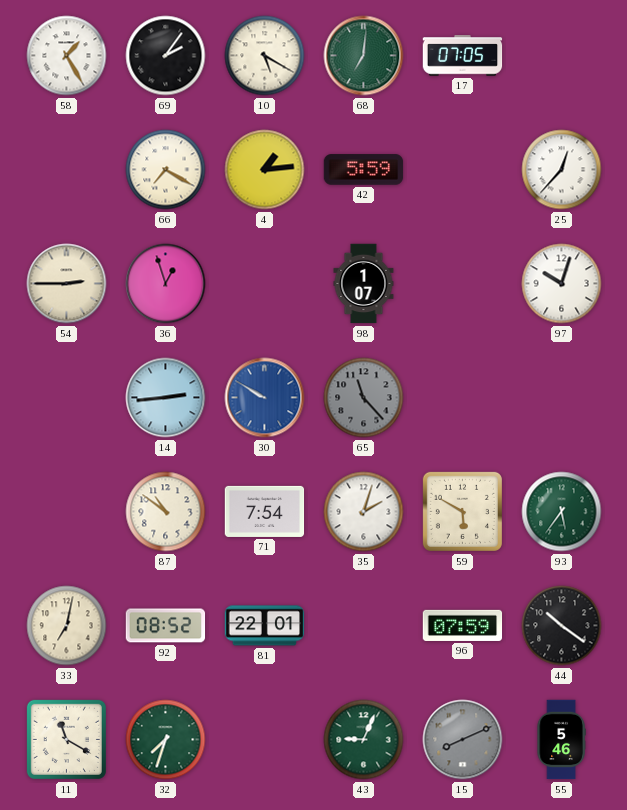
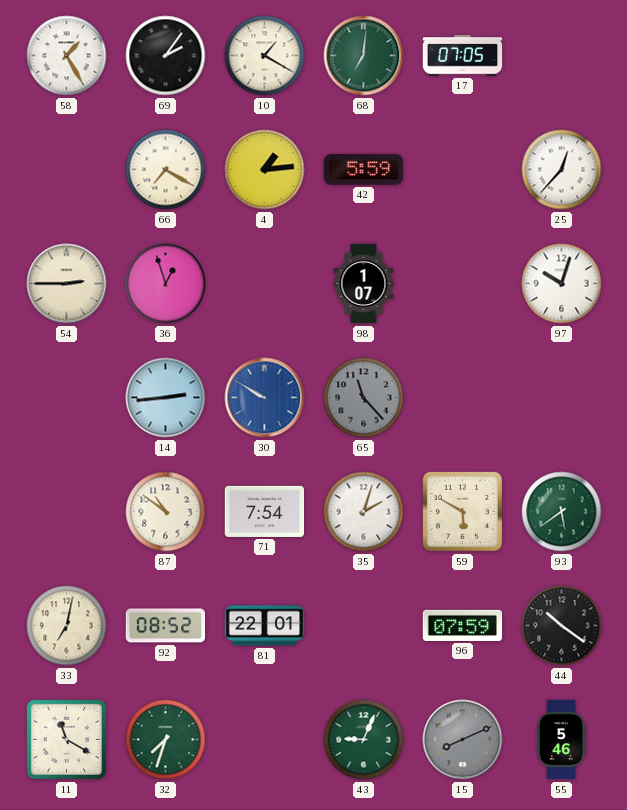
10: 5:20 -> 1:20 (265, 56)
93: 5:36 -> 5:39 (562, 512)
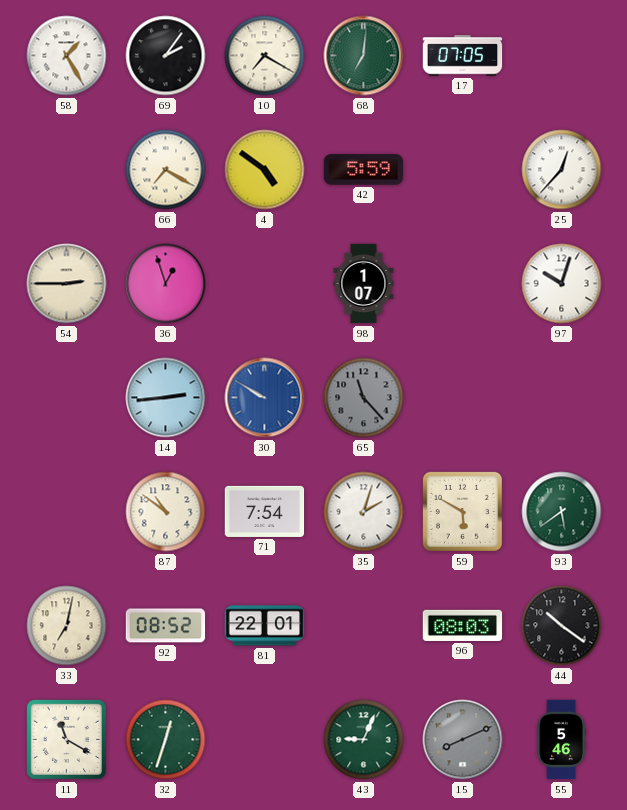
10: 1:20 -> 7:20 (265, 56)
4: 1:14 -> 4:51 (265, 170)
96: 07:59 -> 08:03 (463, 625)
32: 7:33 -> 12:33 (166, 740)
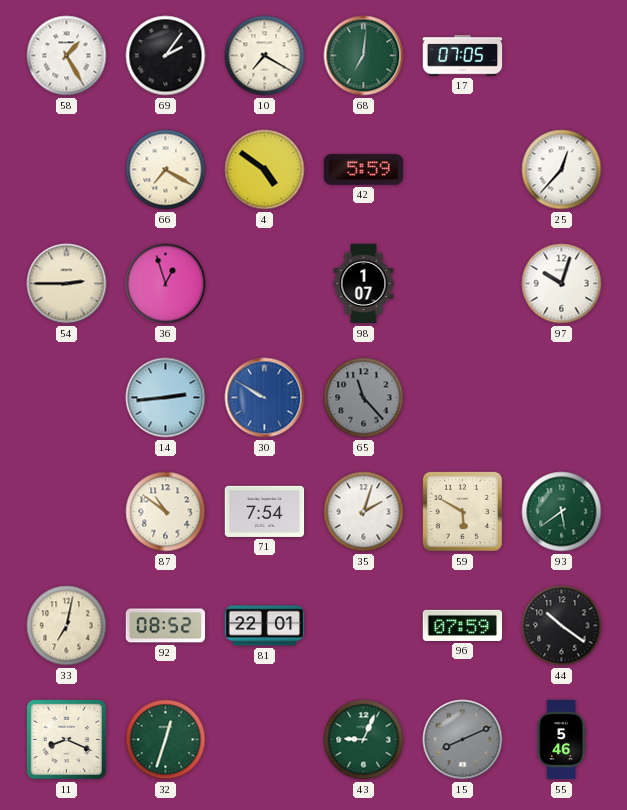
96: 08:03 -> 07:59 (463, 625)
11: 11:20 -> 8:19 (66, 739)
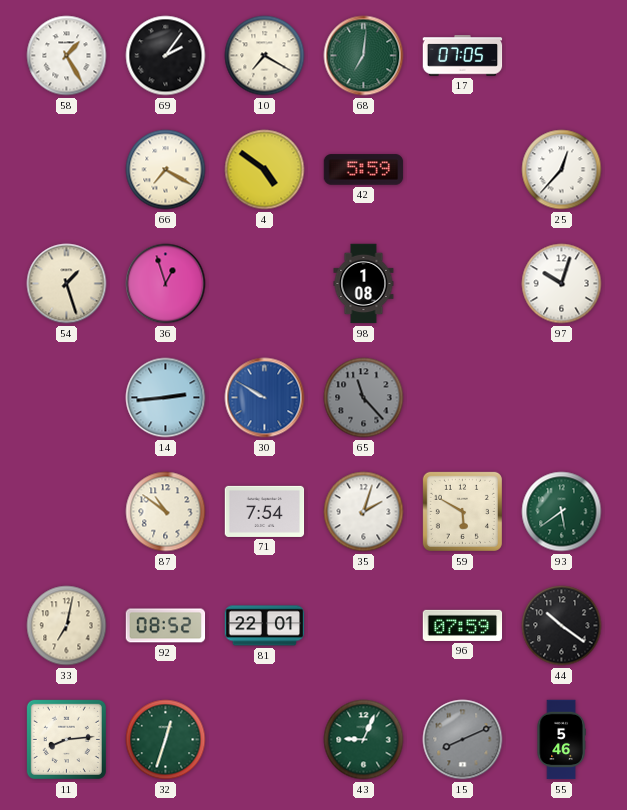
54: 2:45 -> 1:27 (67, 284)
98: 1:07 -> 1:08 (364, 284)
11: 8:19 -> 8:14 (66, 739)
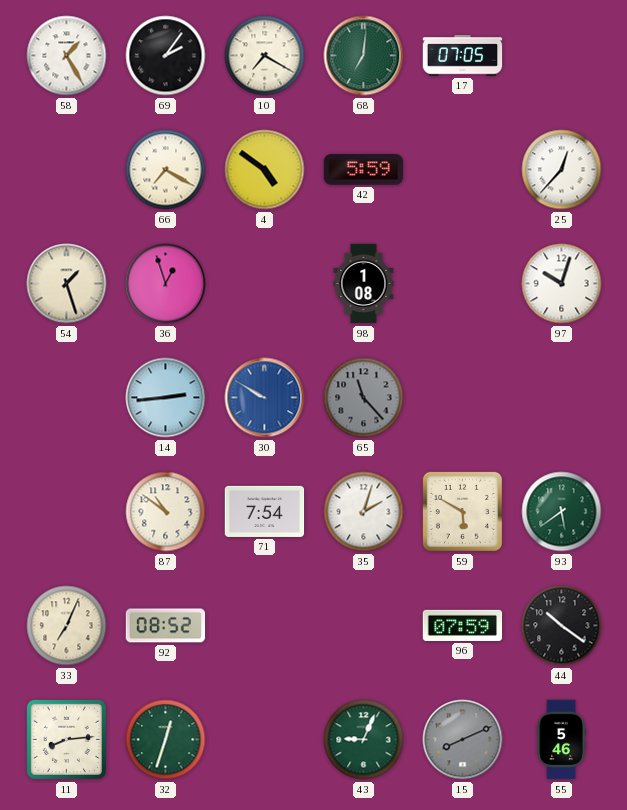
33: 7:02 -> 7:04 (67, 626)
81: 22:01 -> none (265, 626)
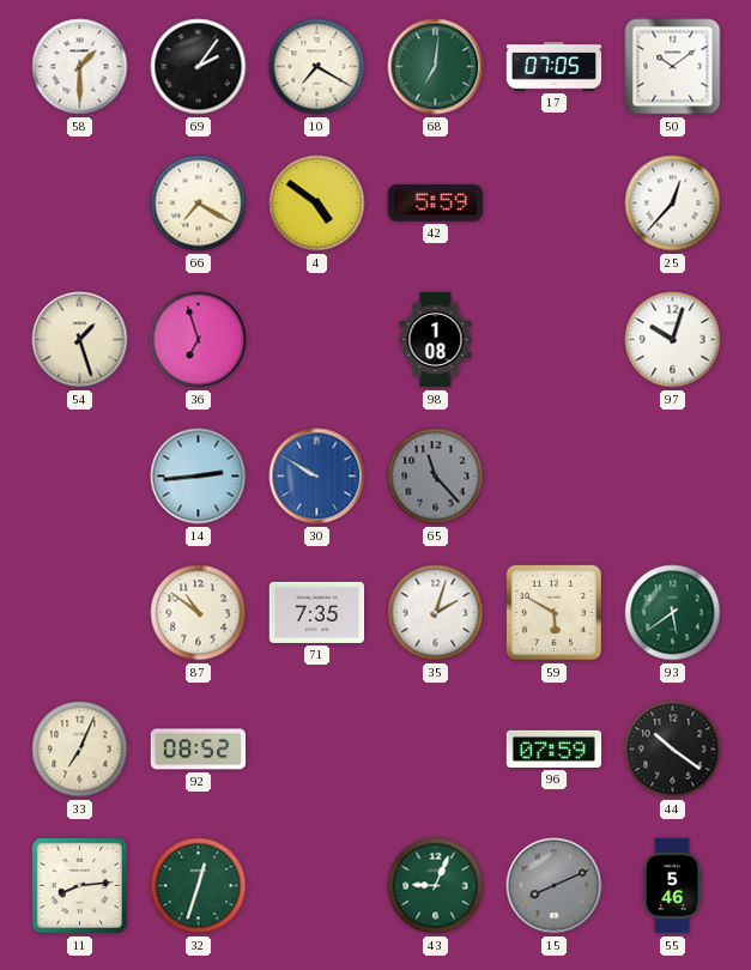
58: 1:25 -> 1:30 (80, 67)
50: none -> 10:09 (673, 67)
36: 12:57 -> 6:57 (199, 340)
71: 7:54 -> 7:35 (317, 612)
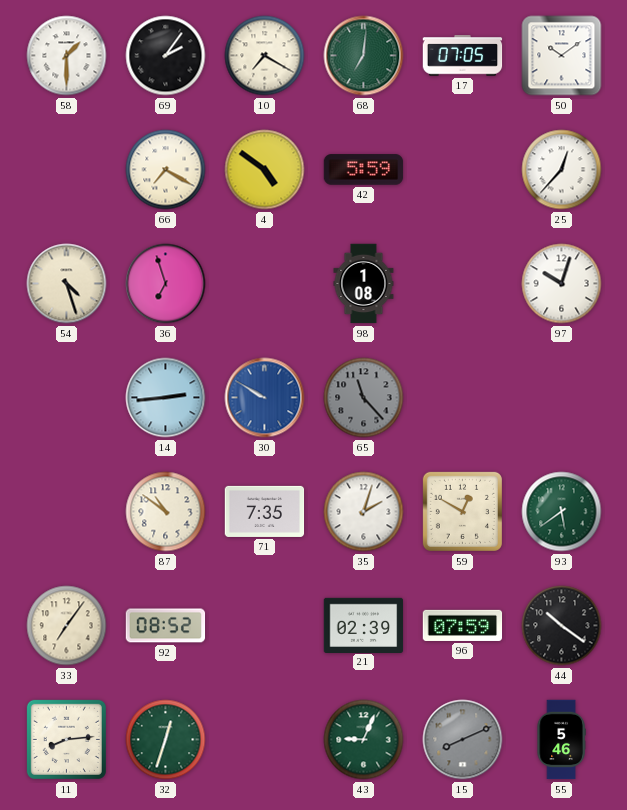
54: 1:27 -> 4:27 (67, 284)
59: 5:50 -> 12:50 (462, 511)
33: 7:04 -> 7:06 (67, 626)
21: none -> 02:39 (364, 625)
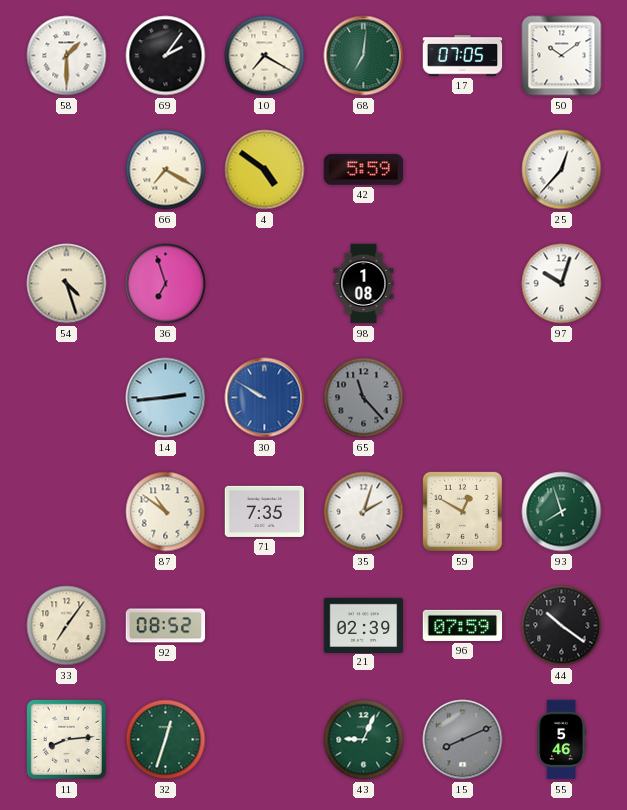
93: 5:39 -> 7:57 (562, 512)
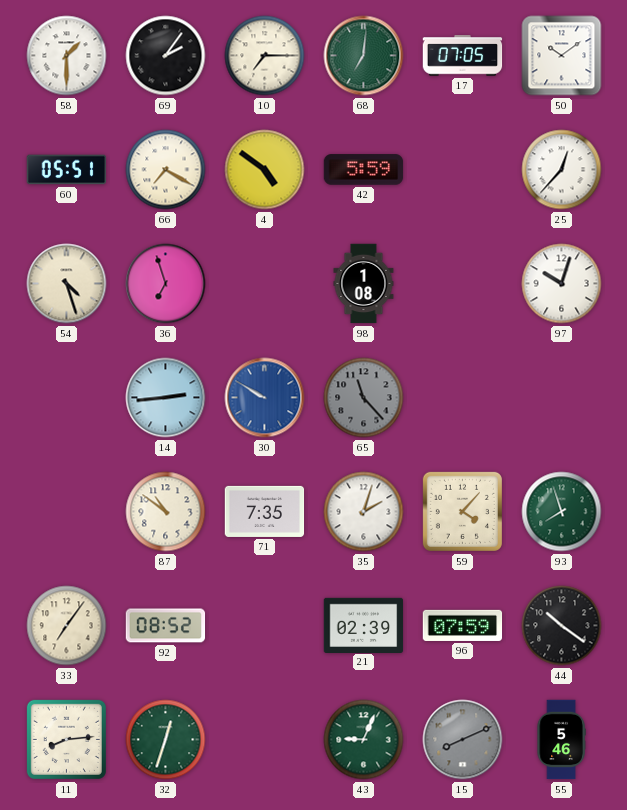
10: 7:20 -> 7:15 (265, 56)
60: none -> 05:51 (67, 170)
59: 12:50 -> 4:07 (462, 511)
